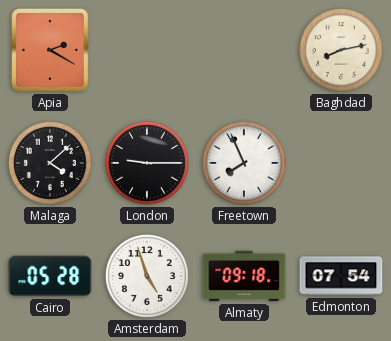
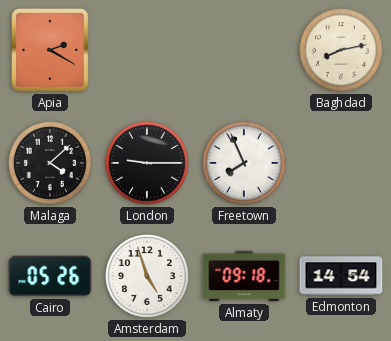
Cairo: 05:28 -> 05:26 (50, 276)
Edmonton: 07:54 -> 14:54 (341, 276)
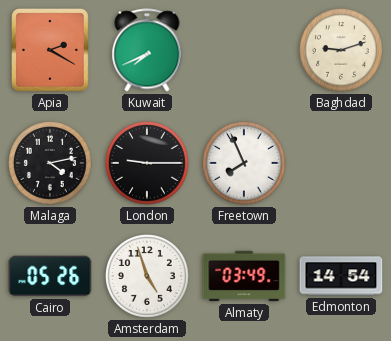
Kuwait: none -> 7:41 (147, 50)
Baghdad: 8:13 -> 9:12 (342, 51)
Malaga: 4:08 -> 4:13 (51, 164)
Almaty: 09:18 -> 03:49 (244, 276)
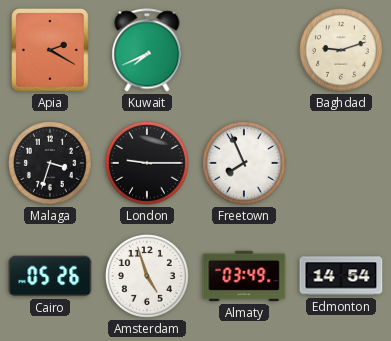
Malaga: 4:13 -> 3:33 (51, 164)
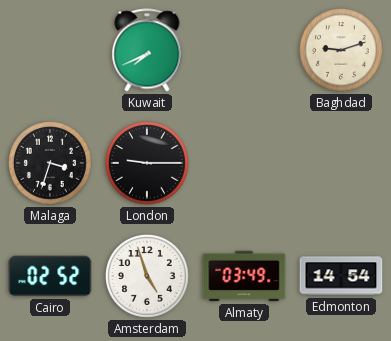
Apia: 2:20 -> none (51, 51)
Freetown: 7:56 -> none (245, 164)
Cairo: 05:26 -> 02:52 (50, 276)
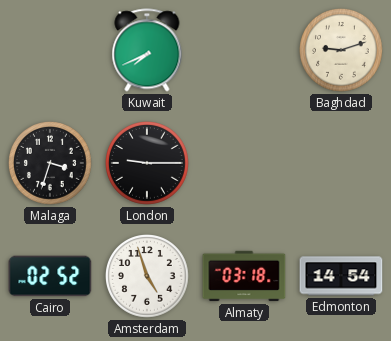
Almaty: 03:49 -> 03:18 (244, 276)
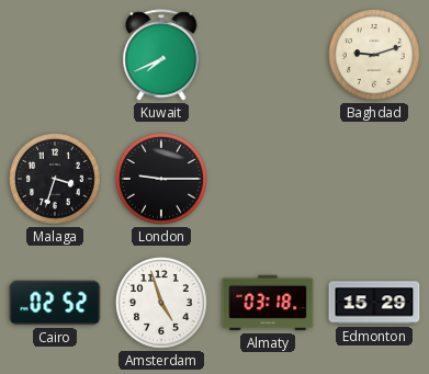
Edmonton: 14:54 -> 15:29 (374, 303)
